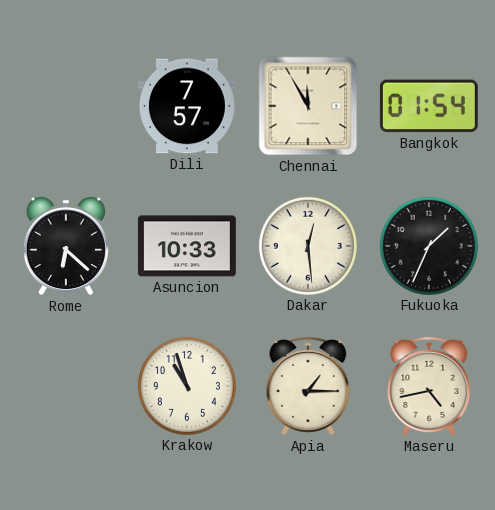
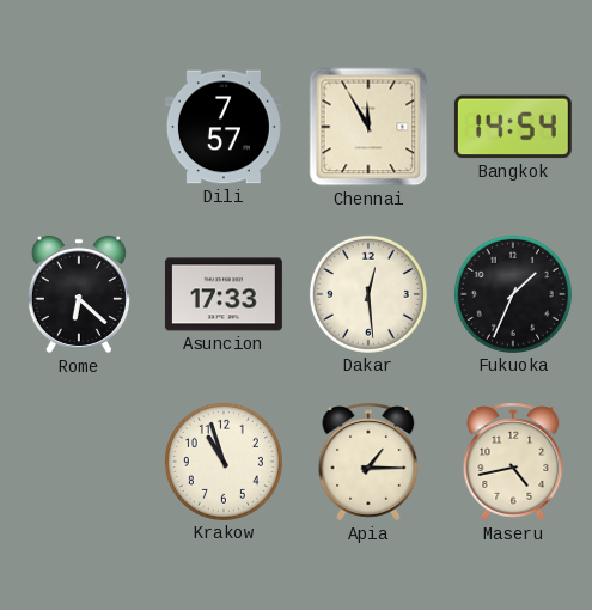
Bangkok: 01:54 -> 14:54 (513, 127)
Asuncion: 10:33 -> 17:33 (224, 294)
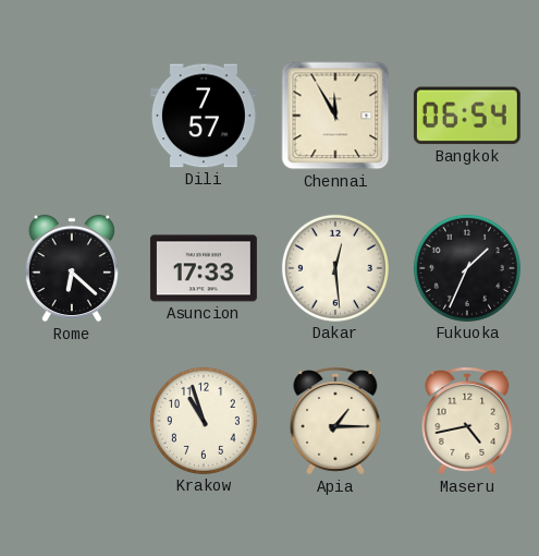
Bangkok: 14:54 -> 06:54 (467, 116)
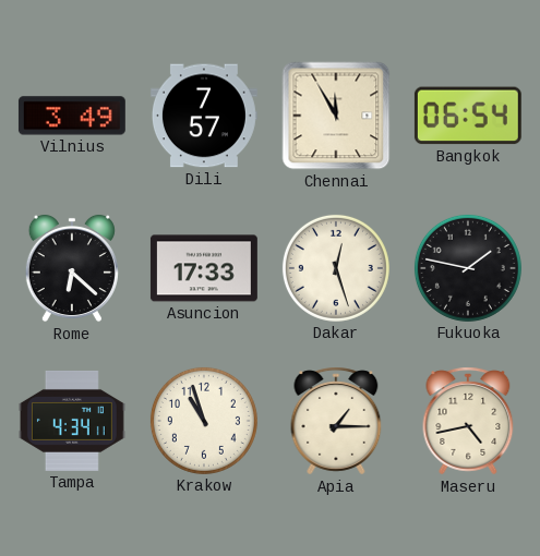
Vilnius: none -> 3:49 (72, 116)
Dakar: 12:29 -> 12:27 (336, 268)
Fukuoka: 1:34 -> 1:47 (468, 268)
Tampa: none -> 4:34 (72, 421)
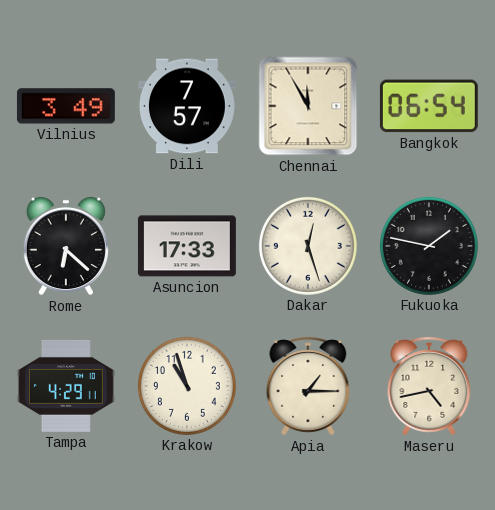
Tampa: 4:34 -> 4:29 (66, 386)
